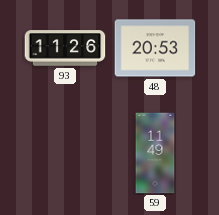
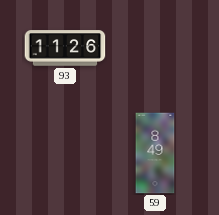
48: 20:53 -> none (155, 48)
59: 11:49 -> 8:49 (155, 153)
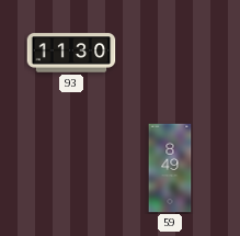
93: 11:26 -> 11:30 (71, 53)
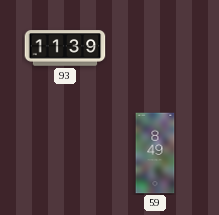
93: 11:30 -> 11:39 (65, 48)
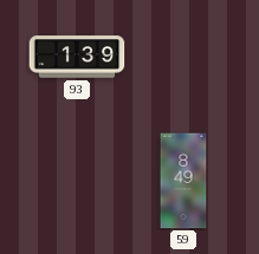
93: 11:39 -> 1:39 (77, 57)
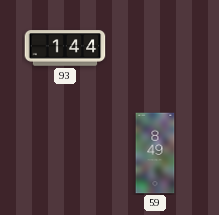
93: 1:39 -> 1:44 (65, 48)
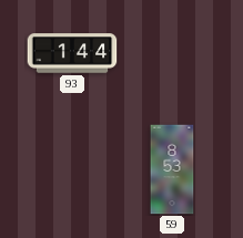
59: 8:49 -> 8:53 (172, 169)
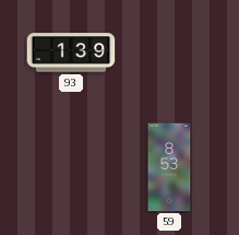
93: 1:44 -> 1:39 (71, 52)
